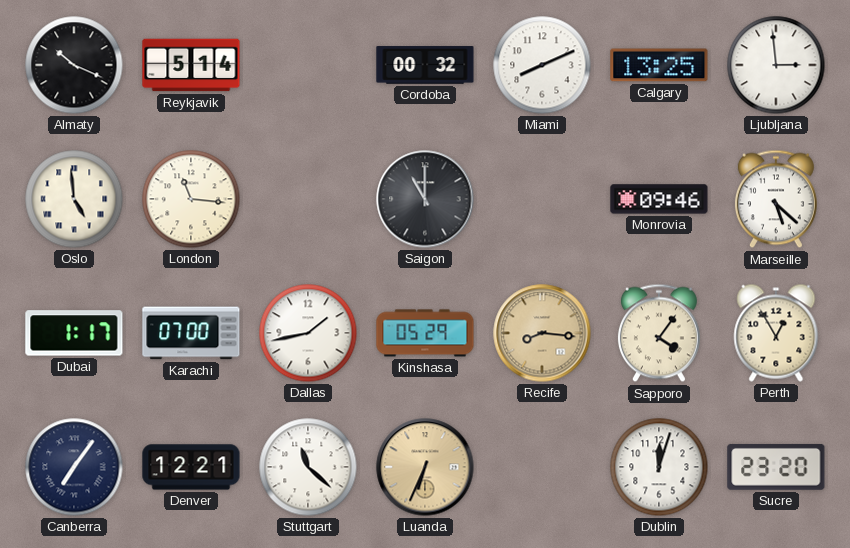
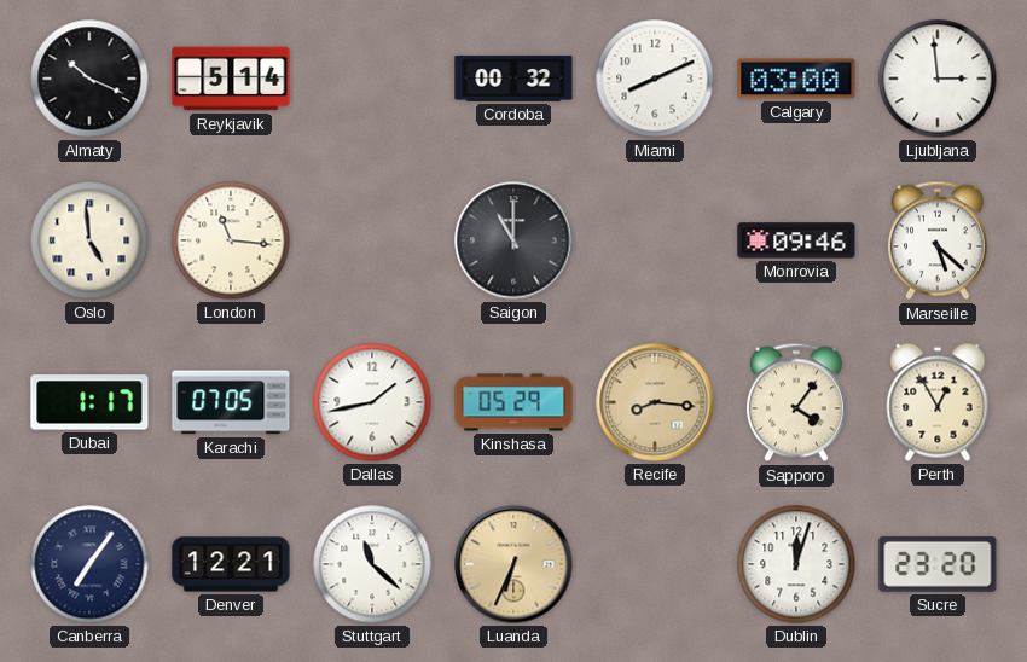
Calgary: 13:25 -> 03:00 (796, 79)
Karachi: 07:00 -> 07:05 (231, 402)
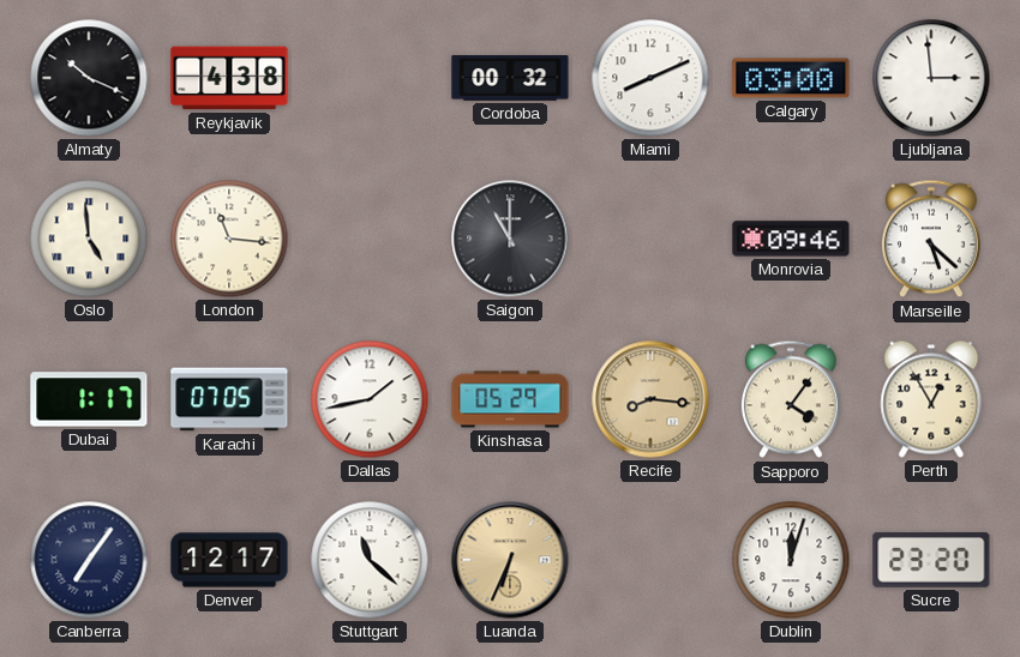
Reykjavik: 5:14 -> 4:38 (229, 78)
Denver: 12:21 -> 12:17 (229, 560)
